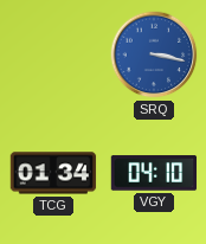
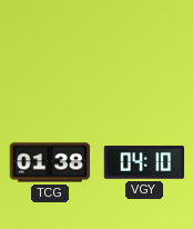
SRQ: 3:17 -> none (154, 54)
TCG: 01:34 -> 01:38 (50, 162)
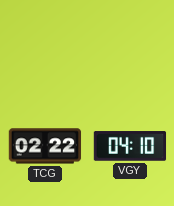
TCG: 01:38 -> 02:22 (45, 146)
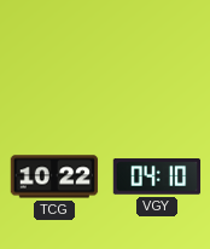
TCG: 02:22 -> 10:22 (54, 176)
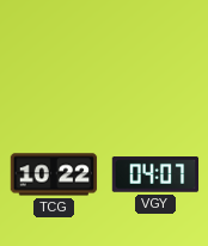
VGY: 04:10 -> 04:07 (155, 174)
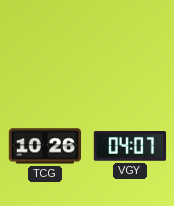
TCG: 10:22 -> 10:26 (45, 146)
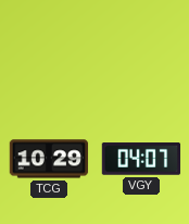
TCG: 10:26 -> 10:29 (49, 159)
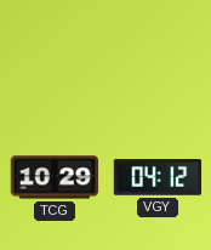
VGY: 04:07 -> 04:12 (158, 177)
